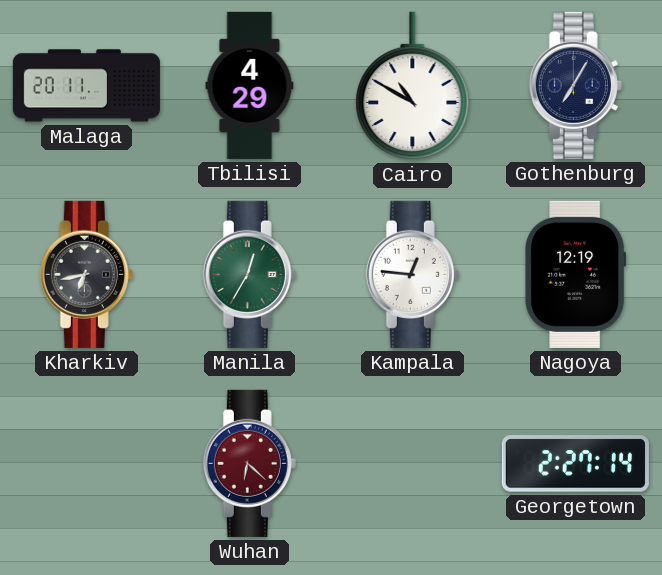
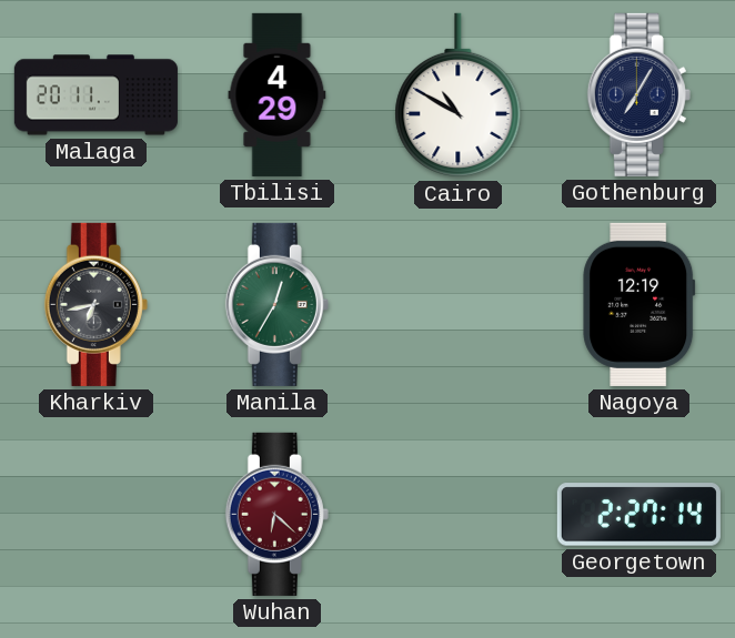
Kampala: 12:46 -> none (412, 274)
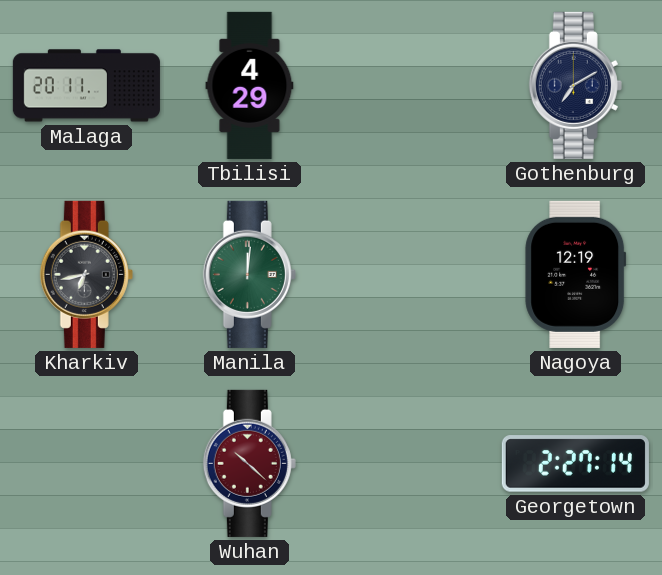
Cairo: 10:50 -> none (459, 95)
Gothenburg: 7:05 -> 7:10 (575, 85)
Manila: 12:35 -> 12:01 (249, 274)
Wuhan: 6:22 -> 10:22 (249, 463)
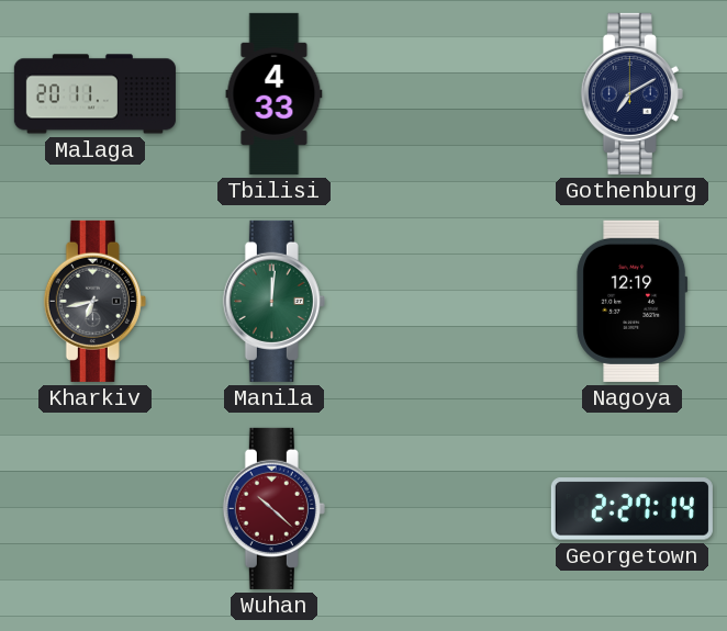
Tbilisi: 4:29 -> 4:33 (275, 93)
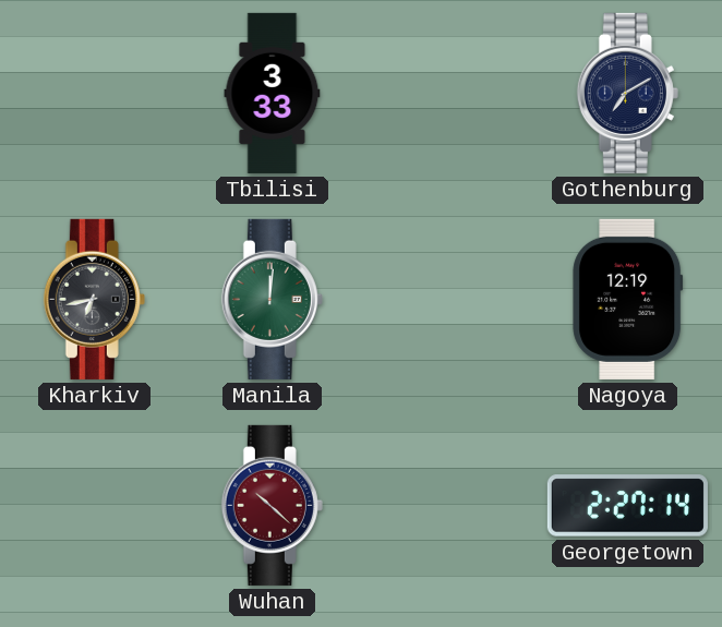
Malaga: 20:11 -> none (94, 94)
Tbilisi: 4:33 -> 3:33 (273, 93)
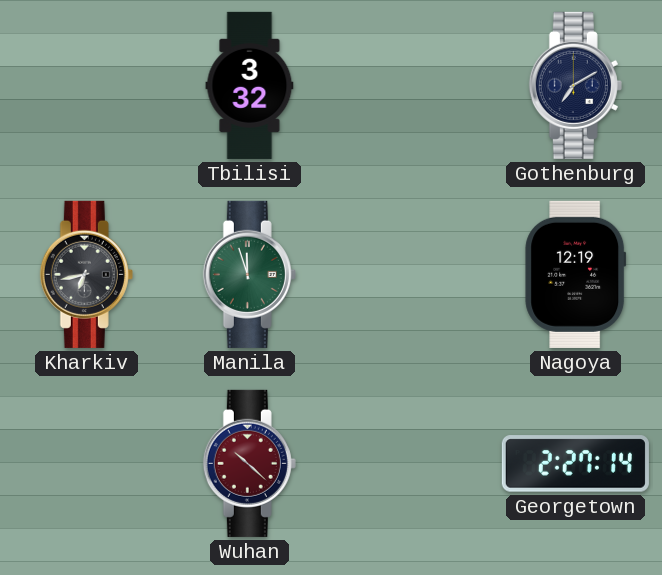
Tbilisi: 3:33 -> 3:32 (250, 85)
Manila: 12:01 -> 11:57 (249, 274)
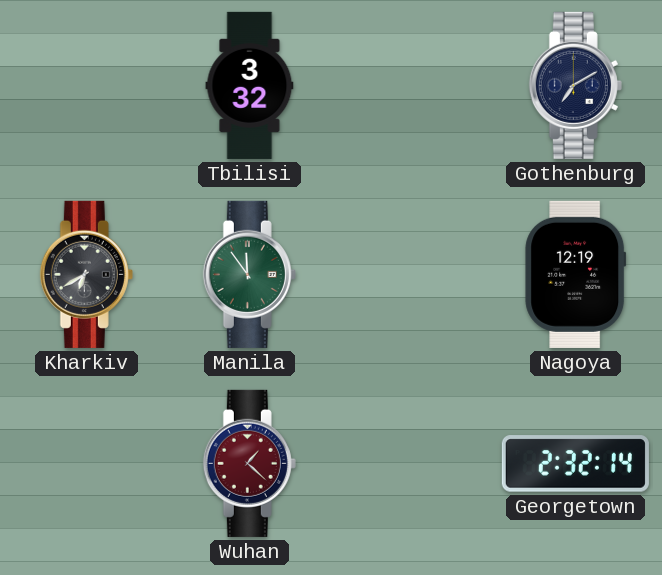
Kharkiv: 6:43 -> 6:40 (86, 274)
Manila: 11:57 -> 11:54 (249, 274)
Wuhan: 10:22 -> 1:22 (249, 463)
Georgetown: 2:27 -> 2:32 (575, 464)
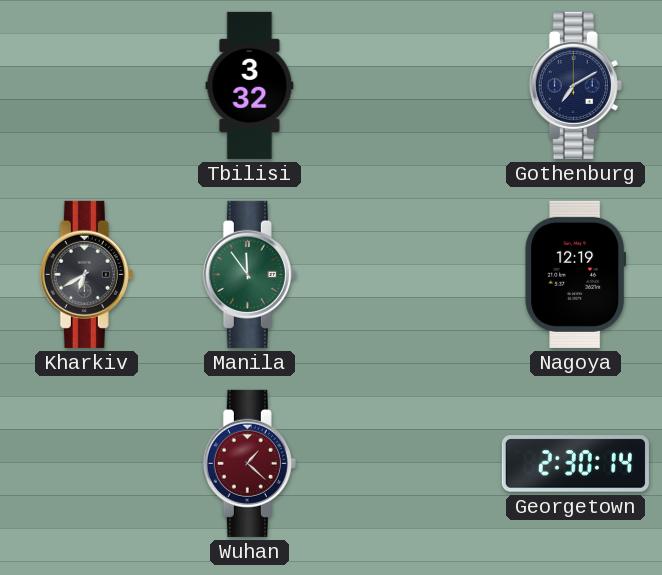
Georgetown: 2:32 -> 2:30 (575, 464)
